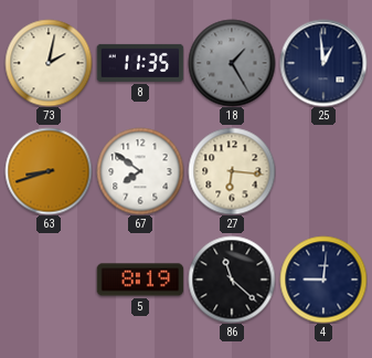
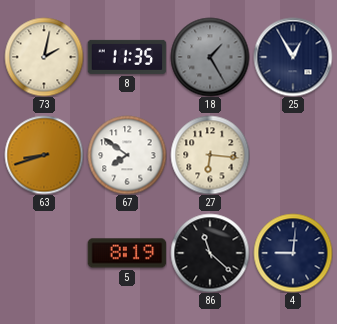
25: 12:59 -> 12:55 (293, 57)
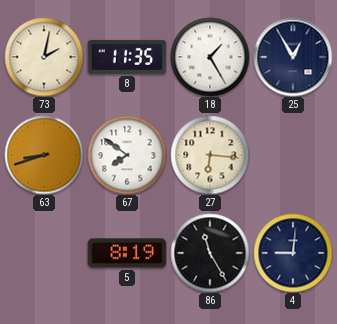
18 dial: grey -> white (210, 57)
86: 11:22 -> 11:25 (210, 253)
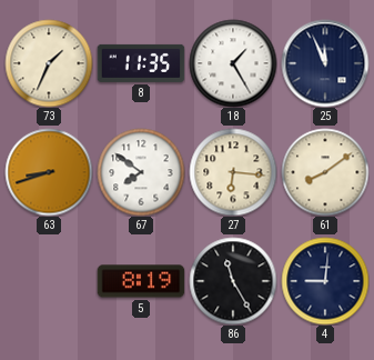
73: 2:02 -> 1:34 (49, 63)
25: 12:55 -> 11:56 (325, 63)
61: none -> 8:09 (325, 172)
